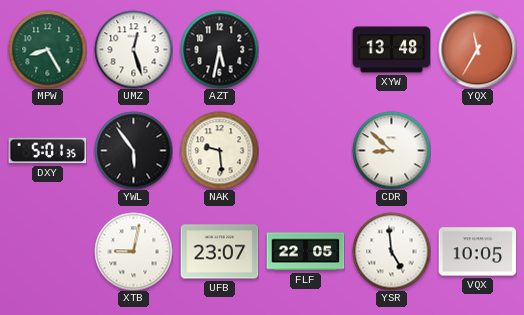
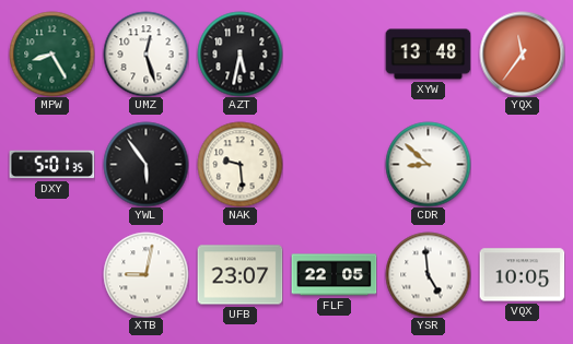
YQX: 11:35 -> 11:36 (522, 54)
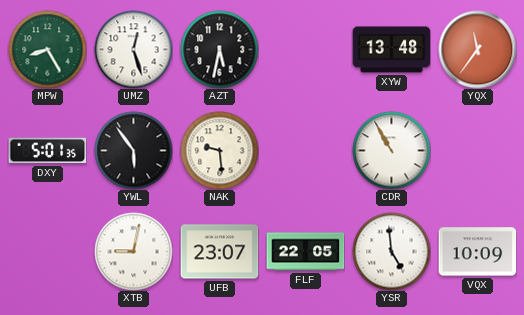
CDR: 8:52 -> 10:55 (391, 150)
VQX: 10:05 -> 10:09 (477, 252)
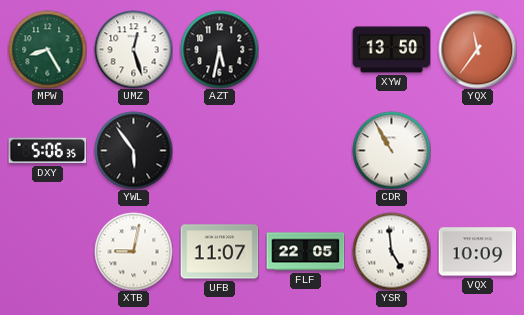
XYW: 13:48 -> 13:50 (391, 50)
DXY: 5:01 -> 5:06 (47, 151)
NAK: 9:29 -> none (219, 150)
UFB: 23:07 -> 11:07 (219, 252)
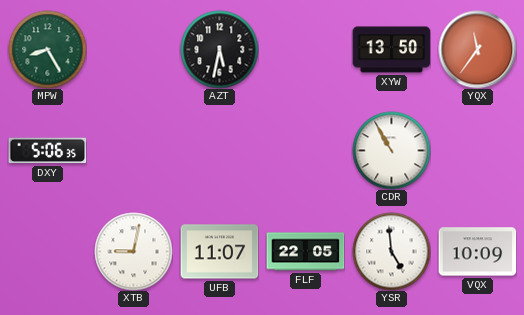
UMZ: 12:27 -> none (133, 49)
YWL: 5:54 -> none (133, 150)
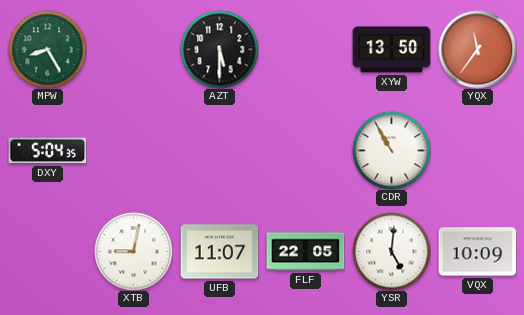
AZT: 5:32 -> 5:30 (219, 49)
DXY: 5:06 -> 5:04 (47, 151)
YSR: 4:59 -> 5:01 (391, 251)
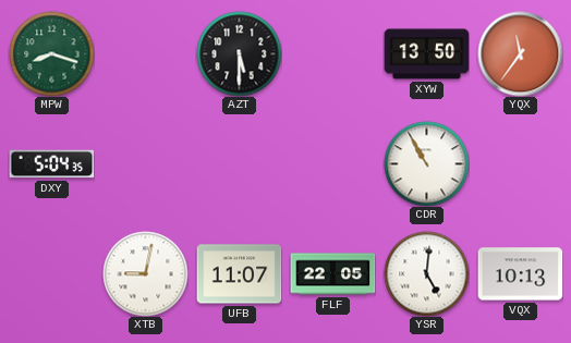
MPW: 8:25 -> 8:18 (51, 53)
VQX: 10:09 -> 10:13 (520, 274)
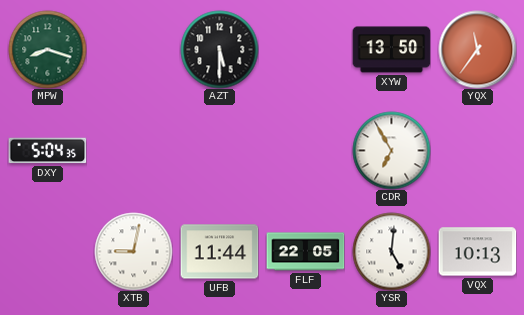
CDR: 10:55 -> 6:55 (391, 150)
UFB: 11:07 -> 11:44 (219, 252)
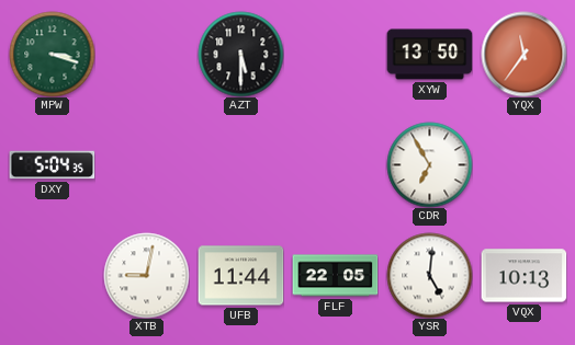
MPW: 8:18 -> 3:18 (52, 54)
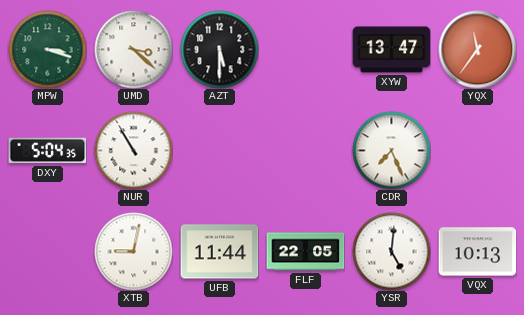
UMD: none -> 3:22 (133, 49)
XYW: 13:50 -> 13:47 (391, 50)
NUR: none -> 10:55 (133, 150)
CDR: 6:55 -> 7:26 (391, 150)
